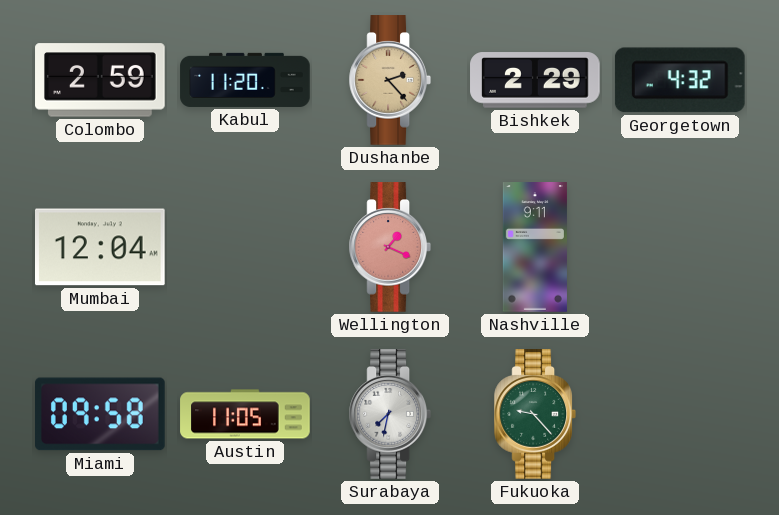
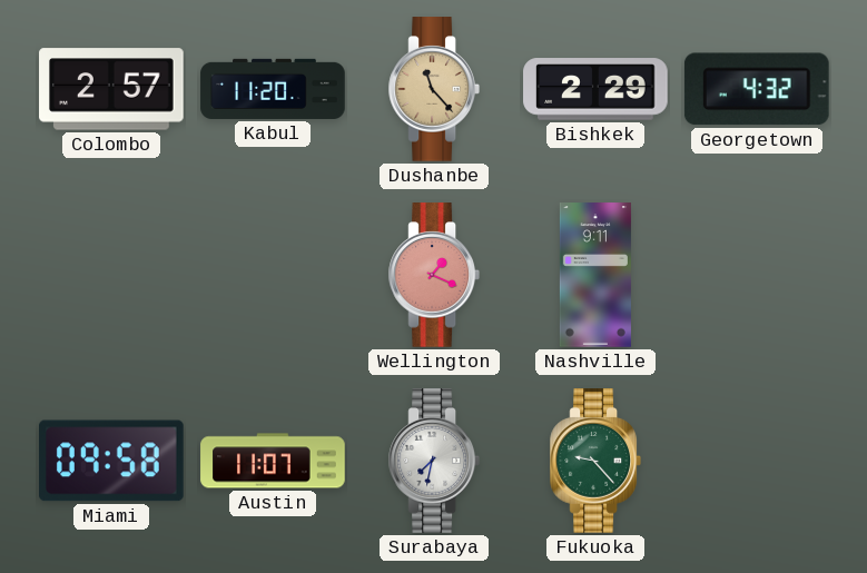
Colombo: 2:59 -> 2:57 (111, 89)
Dushanbe: 2:23 -> 11:23 (433, 89)
Mumbai: 12:04 -> none (101, 247)
Austin: 11:05 -> 11:07 (273, 461)
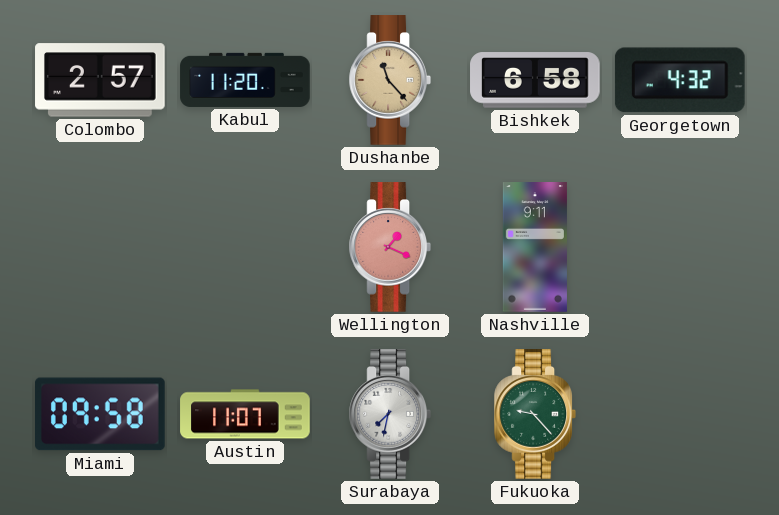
Bishkek: 2:29 -> 6:58 (535, 80)
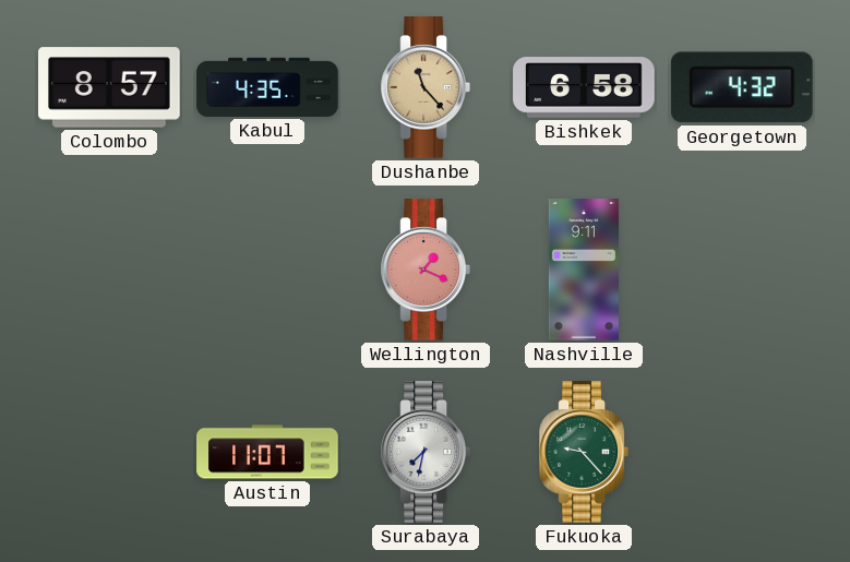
Colombo: 2:57 -> 8:57 (109, 87)
Kabul: 11:20 -> 4:35 (267, 87)
Miami: 09:58 -> none (101, 414)
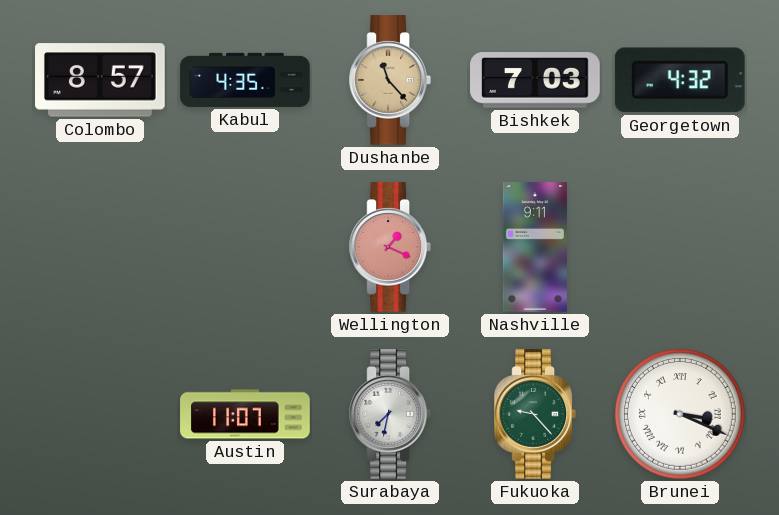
Bishkek: 6:58 -> 7:03 (535, 80)
Brunei: none -> 3:19 (680, 414)
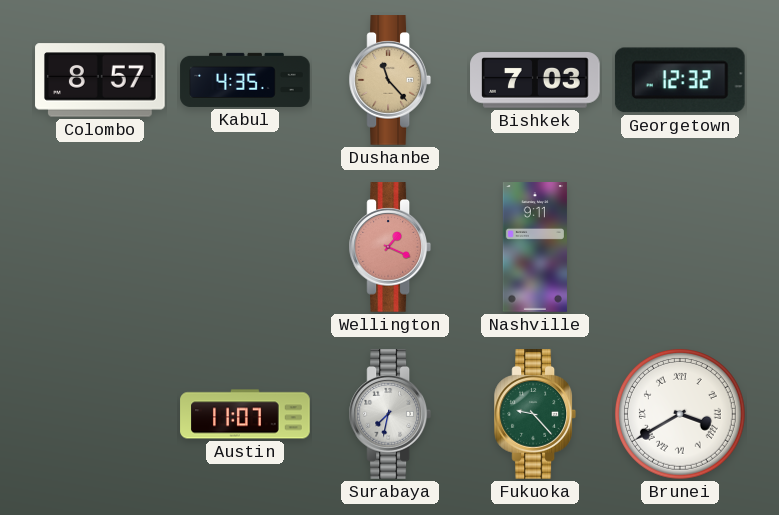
Georgetown: 4:32 -> 12:32 (680, 80)
Brunei: 3:19 -> 3:40 (680, 414)
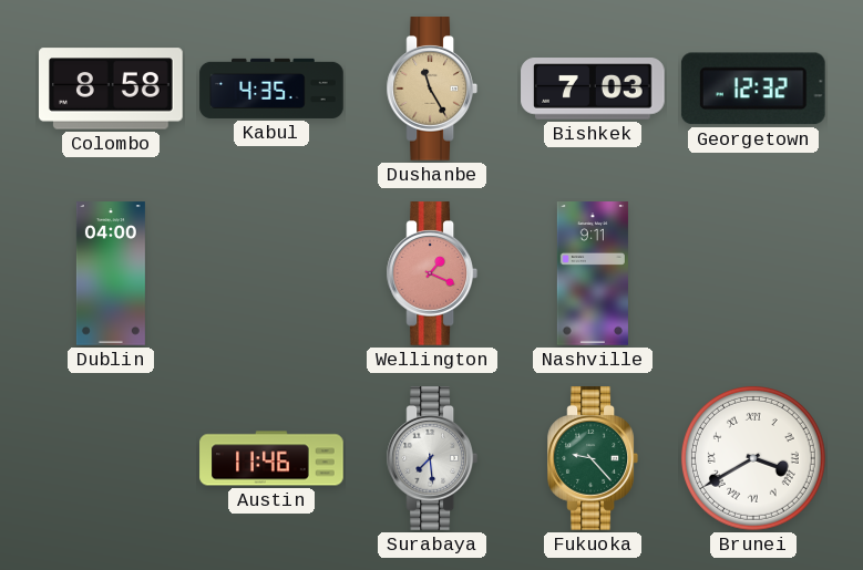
Colombo: 8:57 -> 8:58 (111, 89)
Dushanbe: 11:23 -> 11:25 (431, 89)
Dublin: none -> 04:00 (111, 273)
Austin: 11:07 -> 11:46 (271, 458)
Surabaya: 7:32 -> 7:29 (431, 458)
